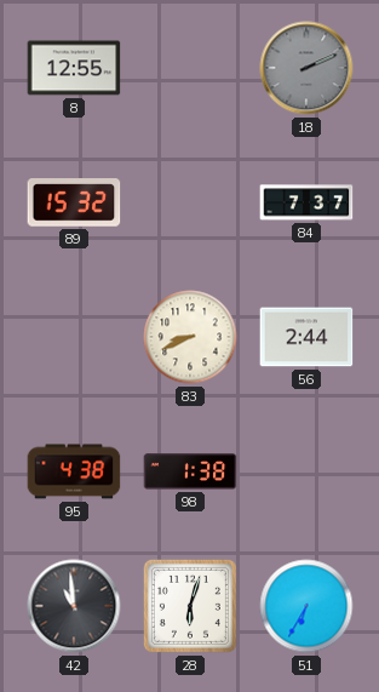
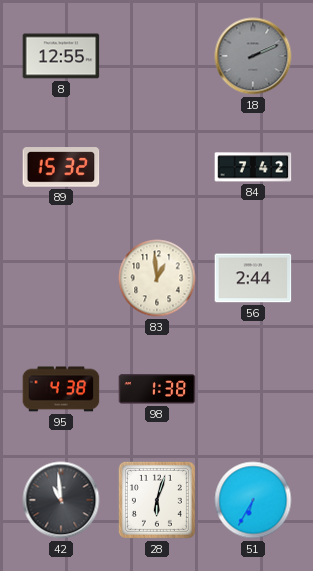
84: 7:37 -> 7:42 (253, 167)
83: 8:41 -> 12:59 (157, 278)
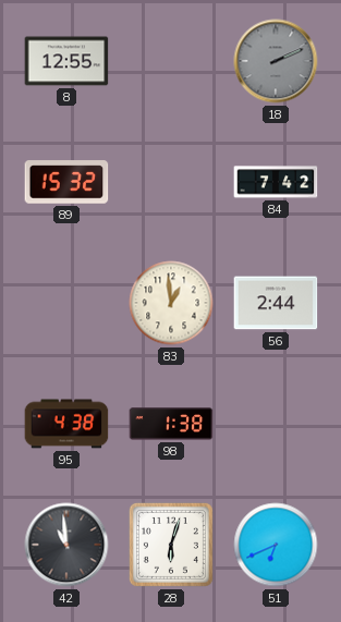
51: 6:35 -> 6:41 (276, 545)
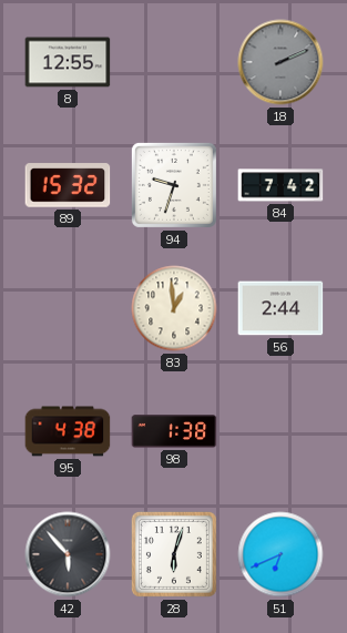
94: none -> 9:33 (174, 185)
42: 10:59 -> 5:53 (68, 554)
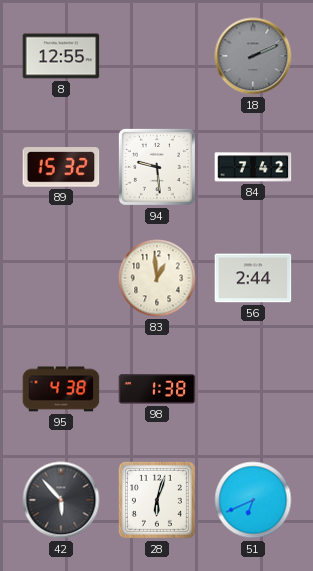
94: 9:33 -> 9:29 (157, 167)
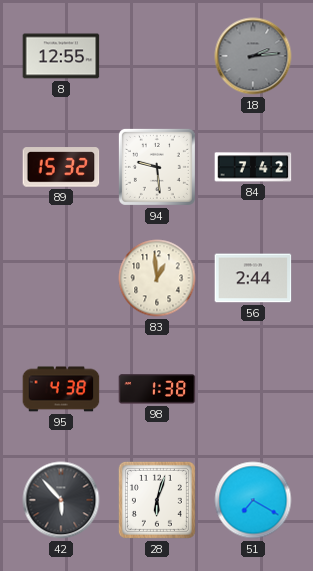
18: 2:11 -> 2:14 (253, 56)
51: 6:41 -> 7:20 (253, 500)
